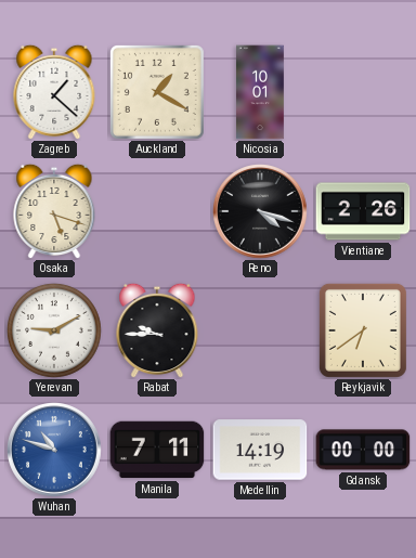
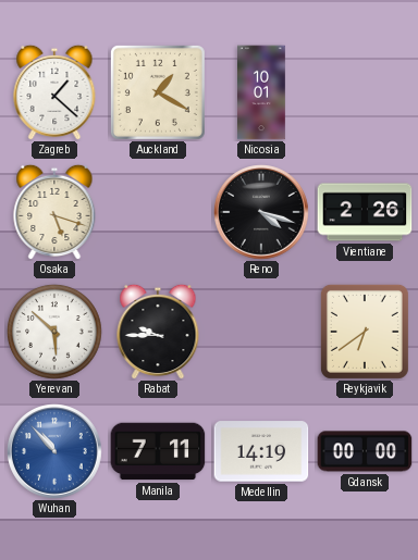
Yerevan: 9:10 -> 5:52 (54, 332)
Wuhan: 10:48 -> 10:53 (56, 452)
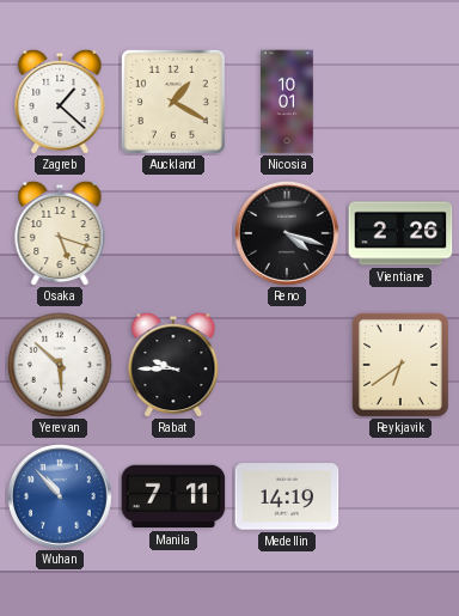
Gdansk: 00:00 -> none (365, 451)
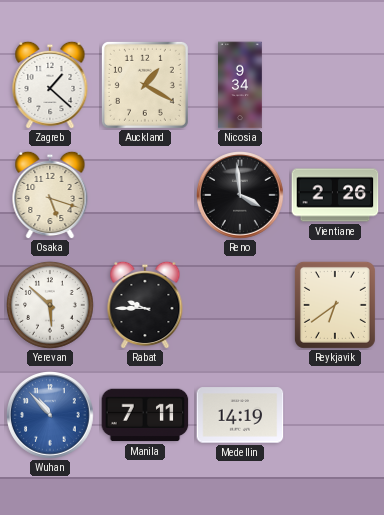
Nicosia: 10:01 -> 9:34 (240, 85)
Reno: 4:18 -> 3:59 (241, 196)
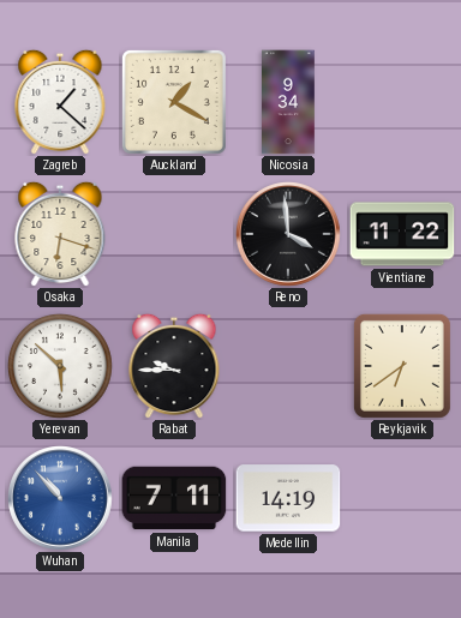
Osaka: 5:18 -> 6:18 (60, 234)
Vientiane: 2:26 -> 11:22 (402, 234)
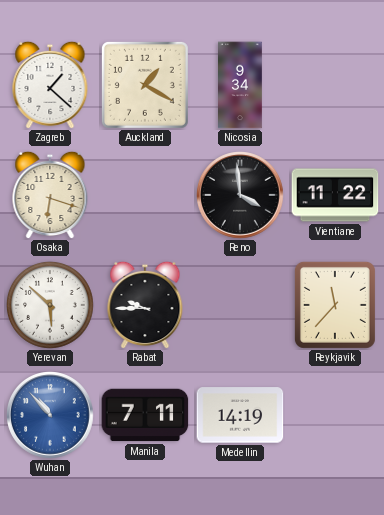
Reykjavik: 6:39 -> 11:37 (335, 305)
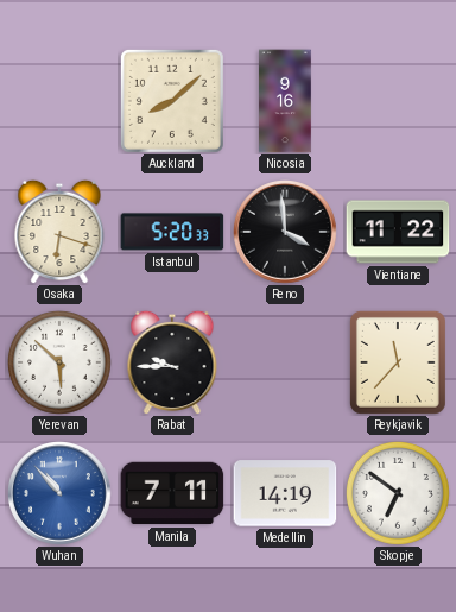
Zagreb: 1:22 -> none (50, 85)
Auckland: 1:20 -> 8:08 (172, 101)
Nicosia: 9:34 -> 9:16 (285, 101)
Istanbul: none -> 5:20 (172, 232)
Skopje: none -> 6:51 (398, 493)
